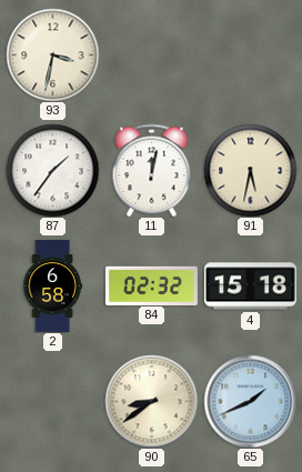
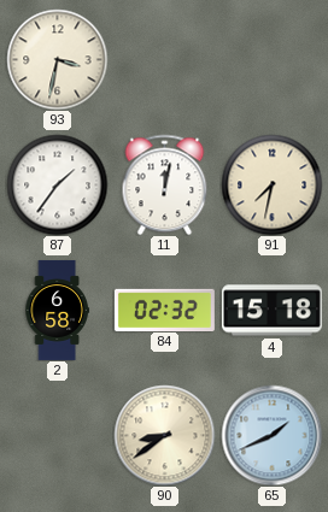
91: 5:32 -> 7:32 (271, 184)
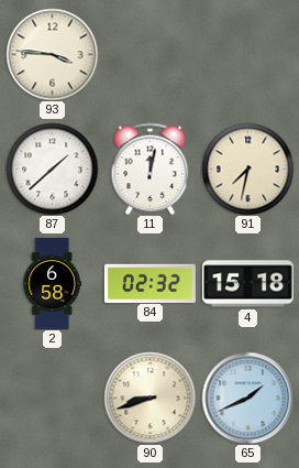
93: 3:32 -> 3:46 (52, 54)
87: 1:36 -> 1:38 (52, 168)
90: 8:39 -> 8:42 (149, 398)
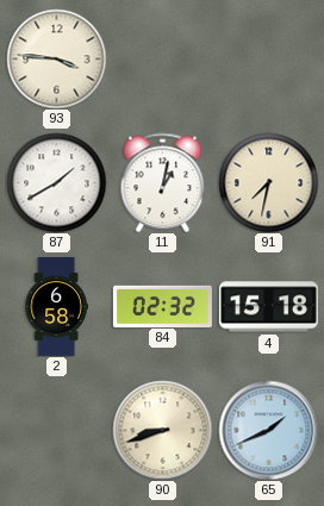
87: 1:38 -> 1:40 (56, 182)
11: 12:02 -> 1:02 (163, 182)
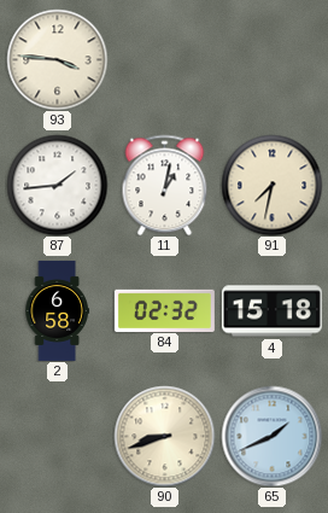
87: 1:40 -> 1:44 (57, 185)
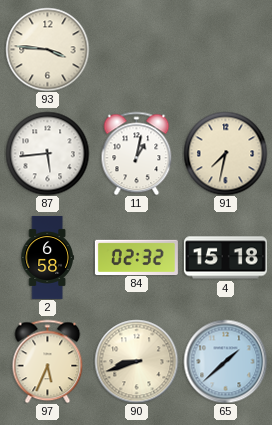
87: 1:44 -> 5:44 (47, 153)
97: none -> 5:34 (48, 361)
65: 1:41 -> 1:38 (225, 361)
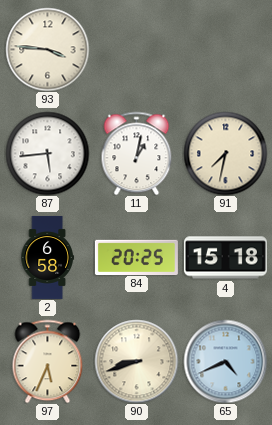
84: 02:32 -> 20:25 (136, 257)
65: 1:38 -> 4:41 (225, 361)
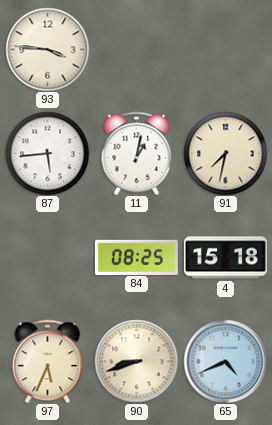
2: 6:58 -> none (47, 257)
84: 20:25 -> 08:25 (136, 257)
